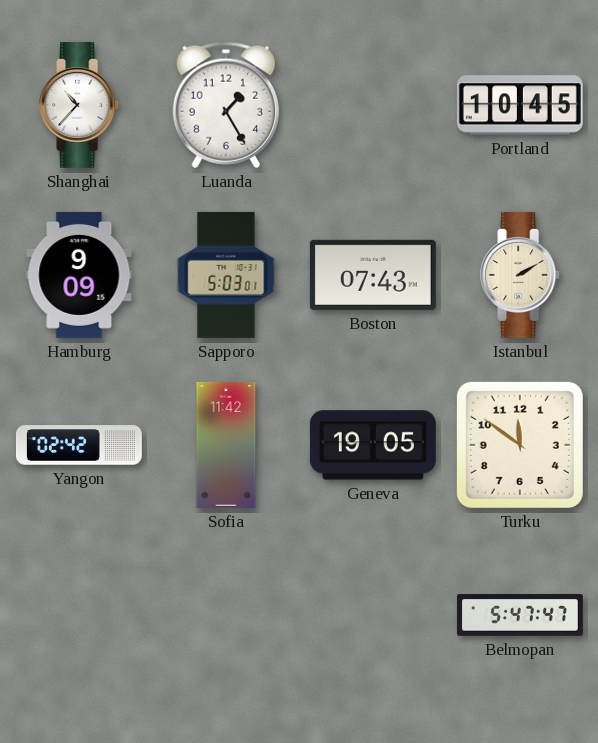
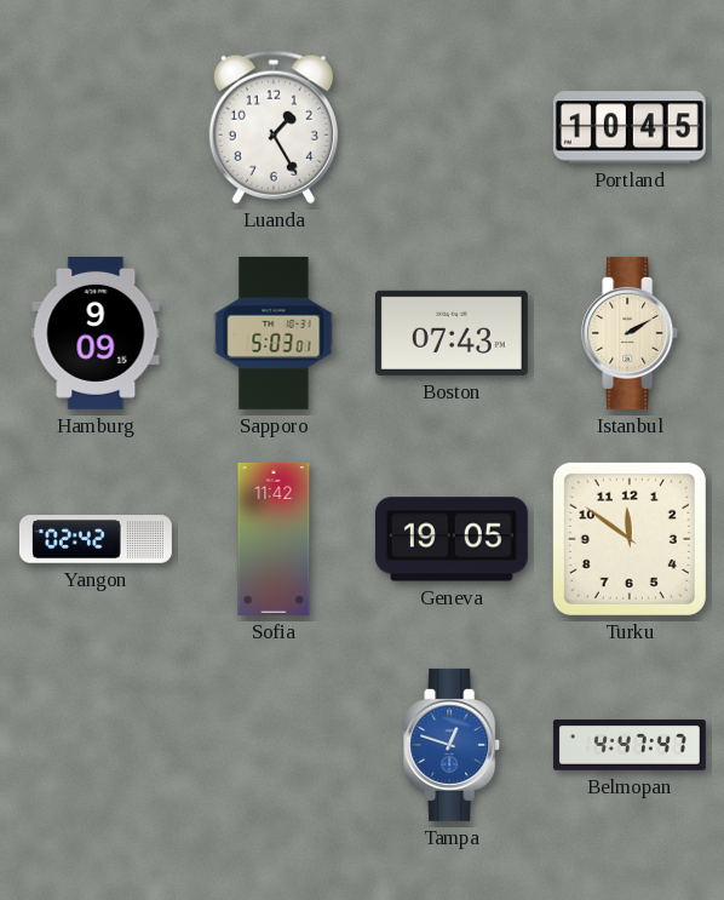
Shanghai: 10:37 -> none (80, 105)
Tampa: none -> 12:48 (453, 745)
Belmopan: 5:47 -> 4:47 (630, 745)
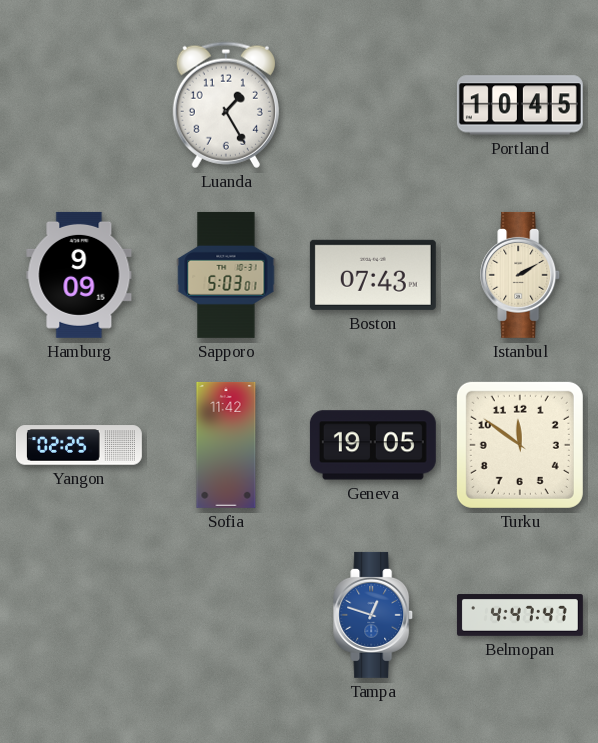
Yangon: 02:42 -> 02:25 (79, 445)
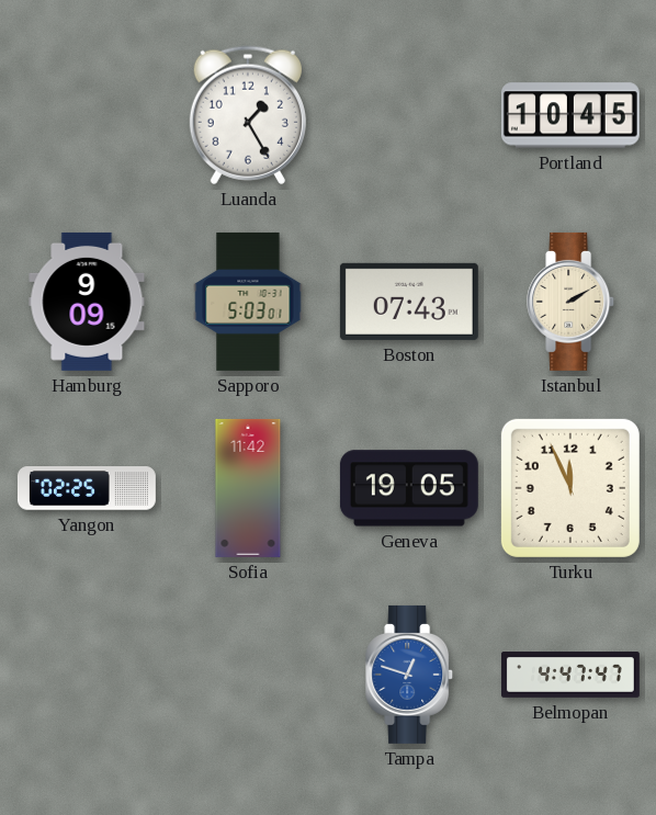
Turku: 11:51 -> 11:56 (570, 488)
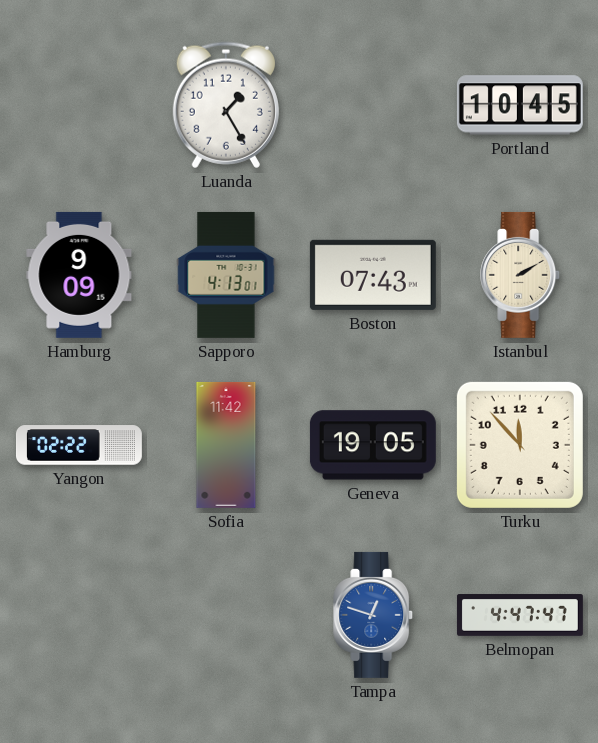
Sapporo: 5:03 -> 4:13 (226, 275)
Yangon: 02:25 -> 02:22 (79, 445)
Turku: 11:56 -> 11:53 (520, 445)
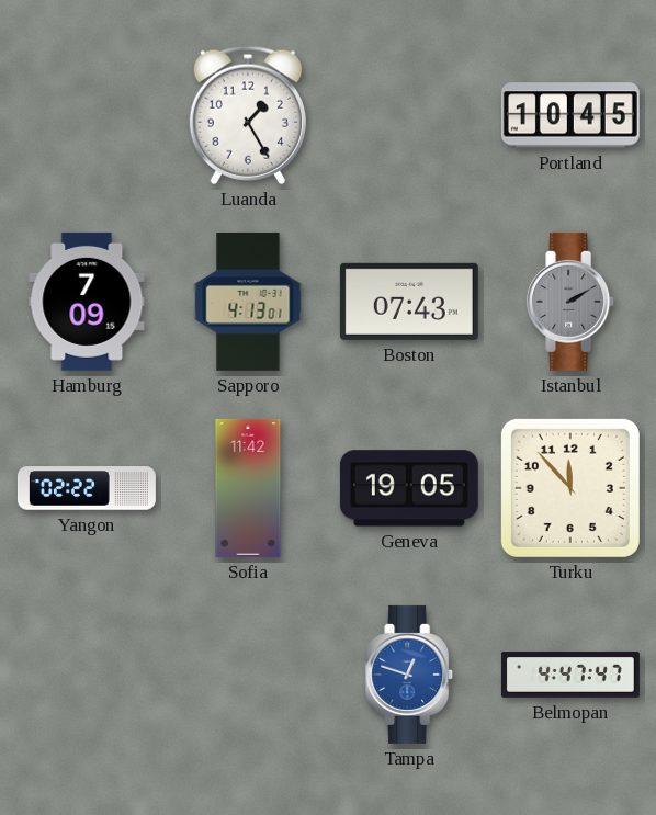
Hamburg: 9:09 -> 7:09 (87, 302)
Istanbul dial: cream -> grey (572, 302)
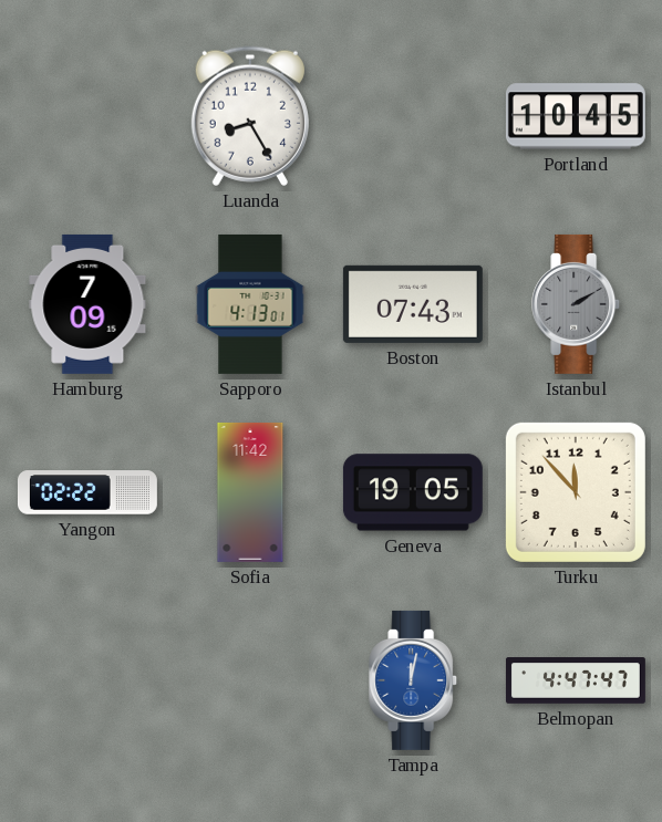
Luanda: 1:25 -> 8:25 (250, 116)
Tampa: 12:48 -> 12:02 (414, 680)
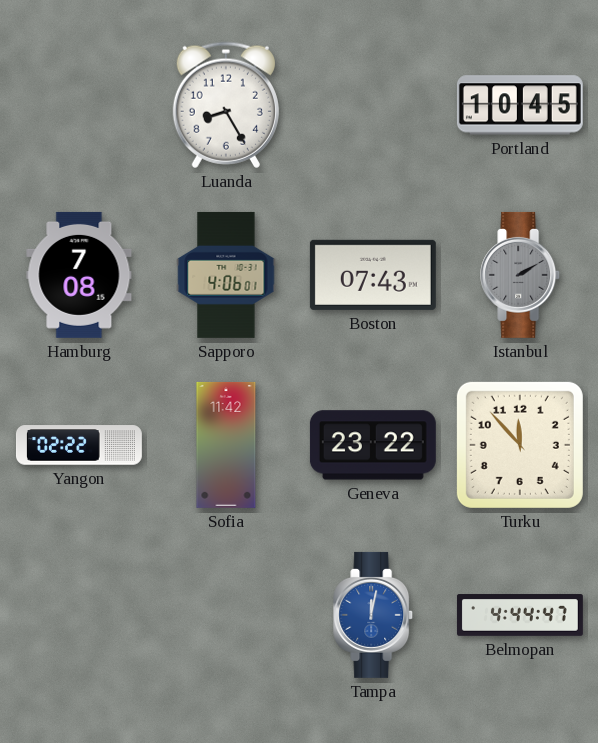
Hamburg: 7:09 -> 7:08 (79, 275)
Sapporo: 4:13 -> 4:06 (226, 275)
Geneva: 19:05 -> 23:22 (373, 445)
Belmopan: 4:47 -> 4:44 (520, 615)
